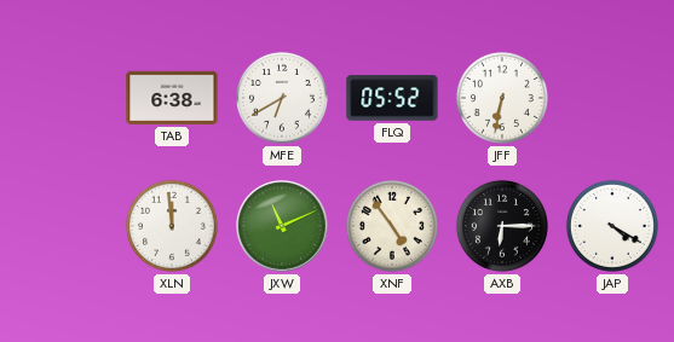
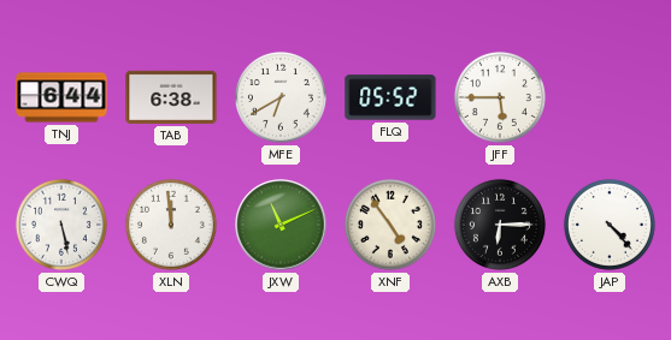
TNJ: none -> 6:44 (61, 97)
JFF: 6:32 -> 5:45 (500, 97)
CWQ: none -> 5:28 (61, 225)
JAP: 4:20 -> 4:23 (610, 225)
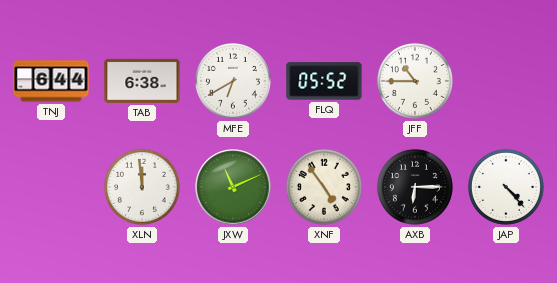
JFF: 5:45 -> 10:45 (415, 81)
CWQ: 5:28 -> none (61, 225)
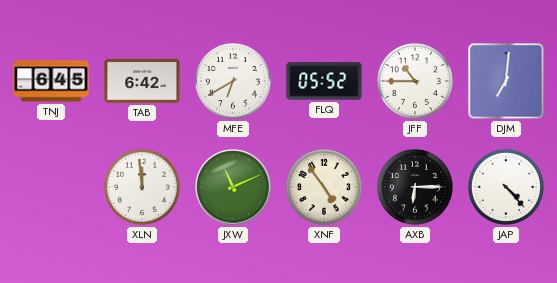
TNJ: 6:44 -> 6:45 (51, 81)
TAB: 6:38 -> 6:42 (142, 81)
DJM: none -> 7:01 (506, 81)
